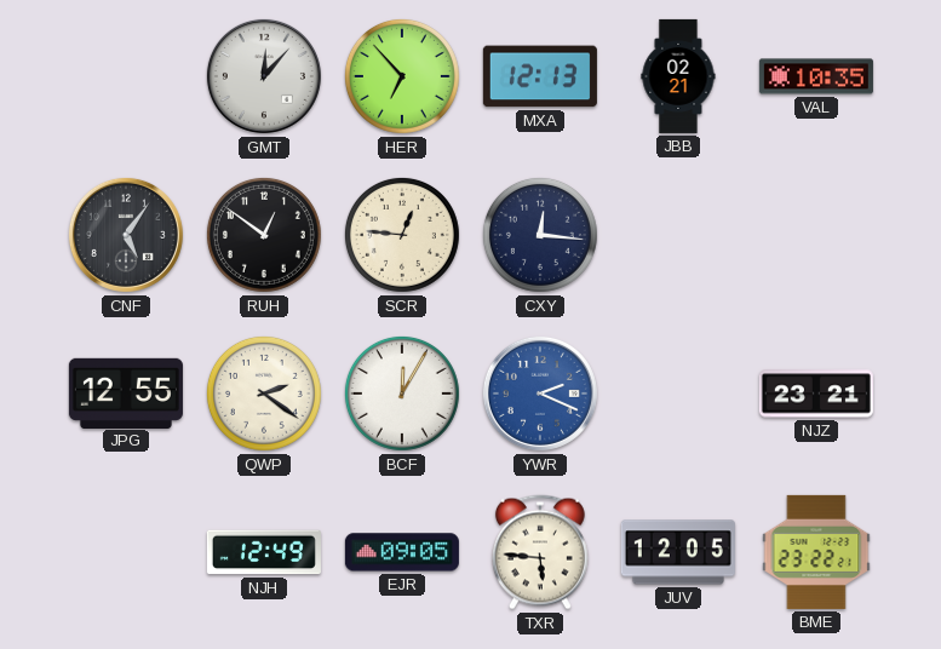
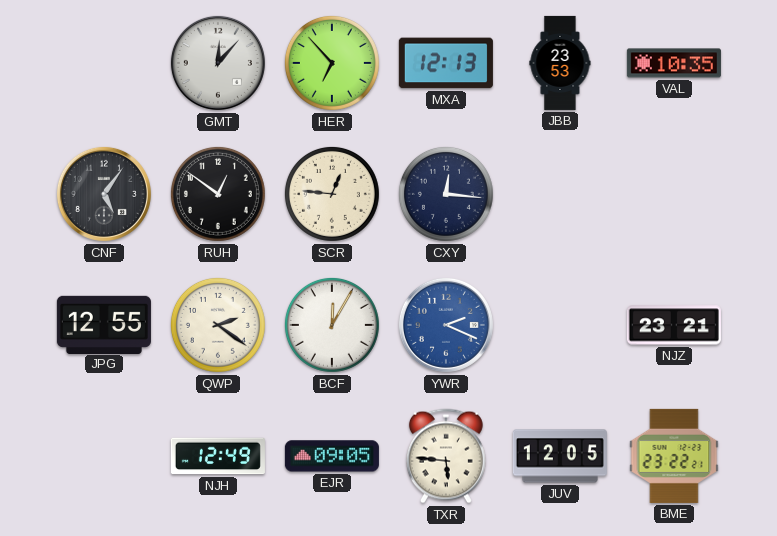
JBB: 02:21 -> 23:53 (560, 63)
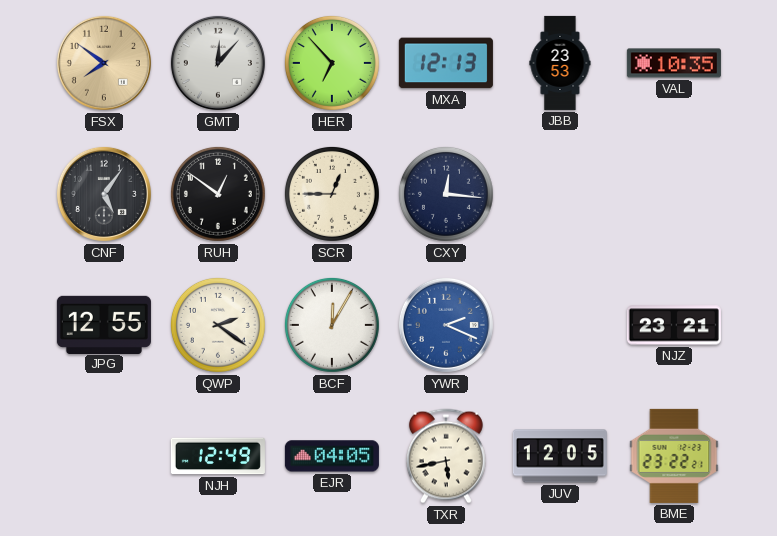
FSX: none -> 7:51 (104, 63)
SCR: 12:46 -> 12:45 (332, 194)
EJR: 09:05 -> 04:05 (332, 456)
TXR: 5:46 -> 5:43 (446, 456)
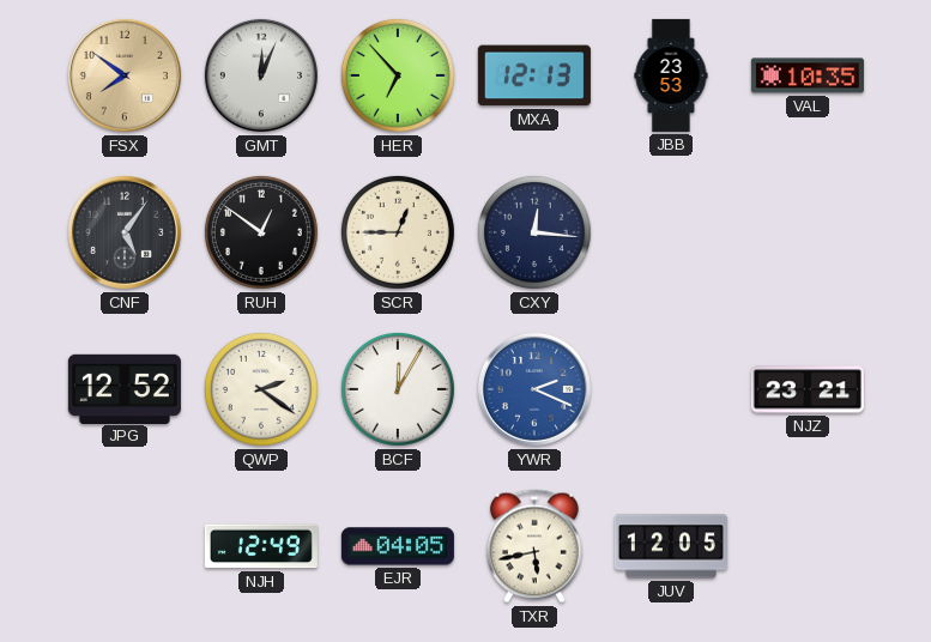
GMT: 12:07 -> 12:04 (261, 75)
JPG: 12:55 -> 12:52 (125, 388)
BME: 23:22 -> none (674, 456)
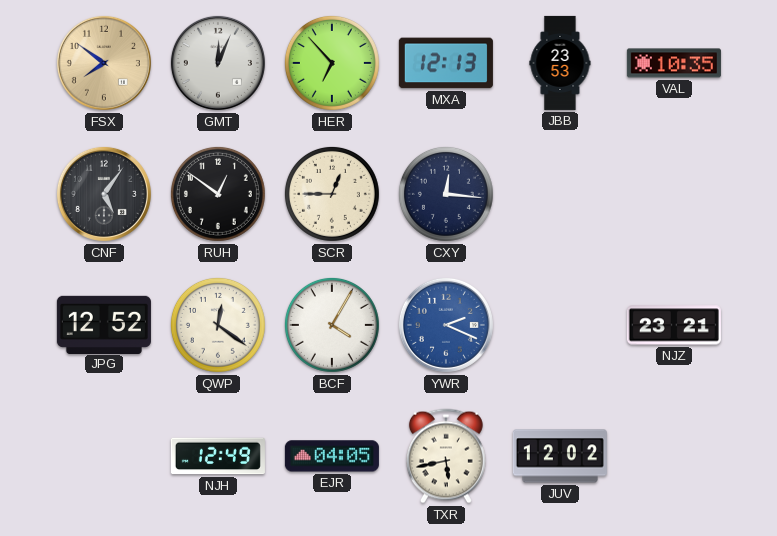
QWP: 2:21 -> 12:21 (218, 325)
BCF: 12:05 -> 4:05 (332, 325)
JUV: 12:05 -> 12:02 (560, 456)
